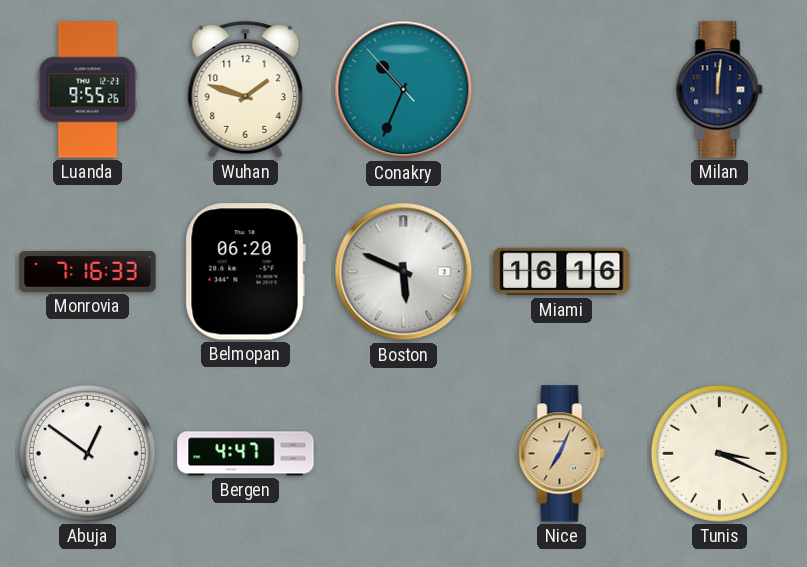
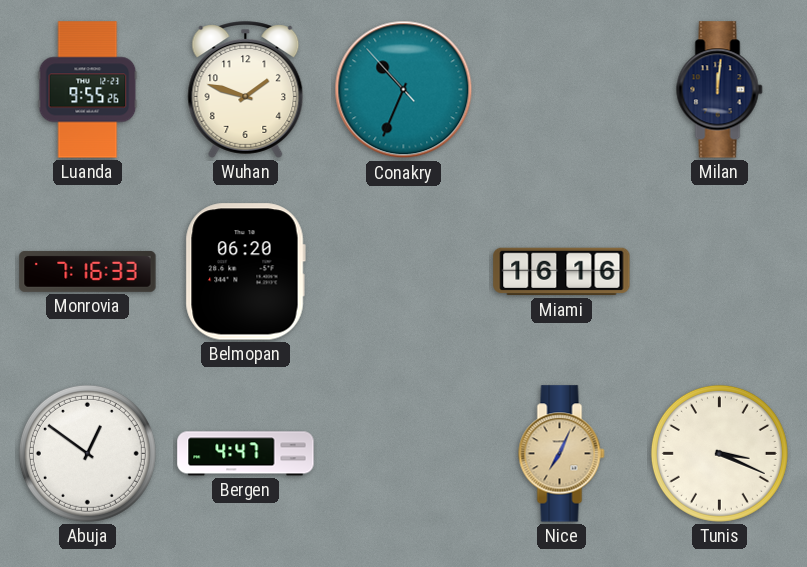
Boston: 5:49 -> none (404, 272)
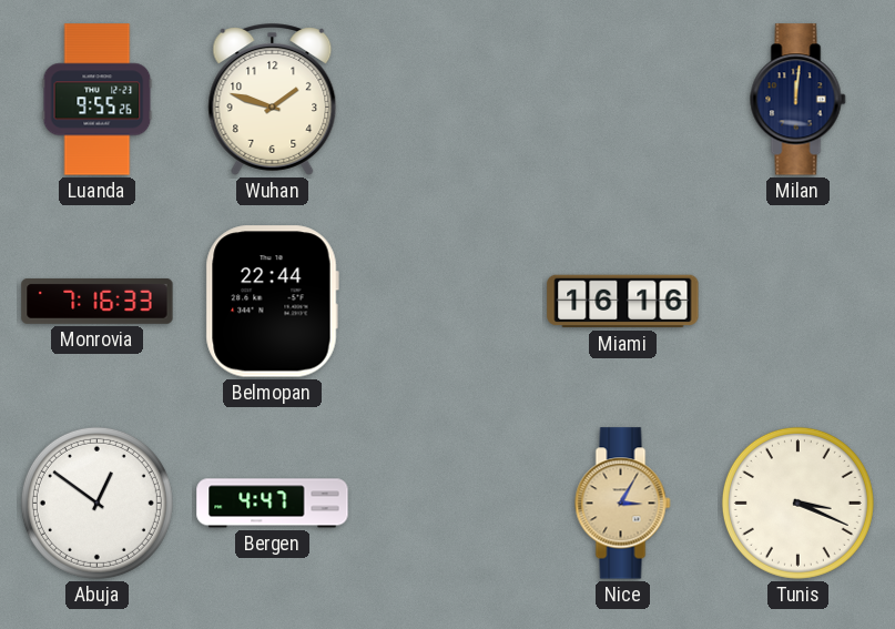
Conakry: 10:33 -> none (404, 90)
Belmopan: 06:20 -> 22:44 (272, 302)
Nice: 7:04 -> 3:05 (623, 504)
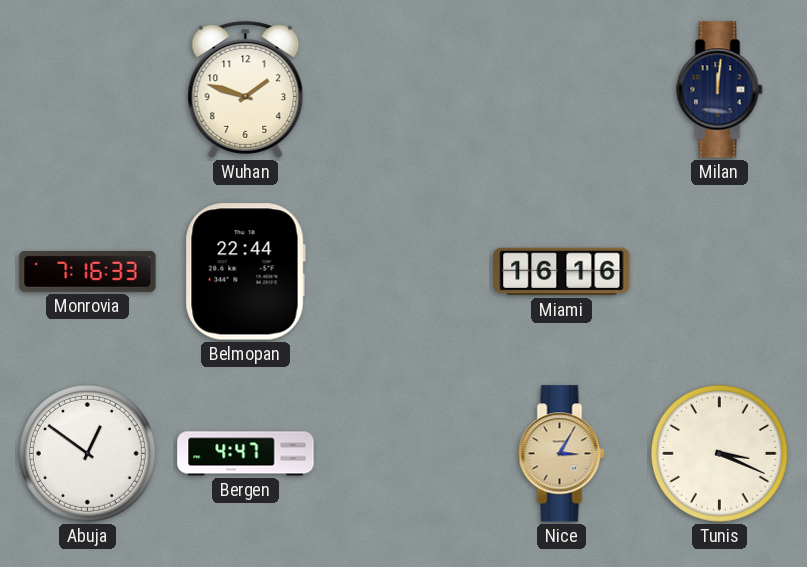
Luanda: 9:55 -> none (98, 100)
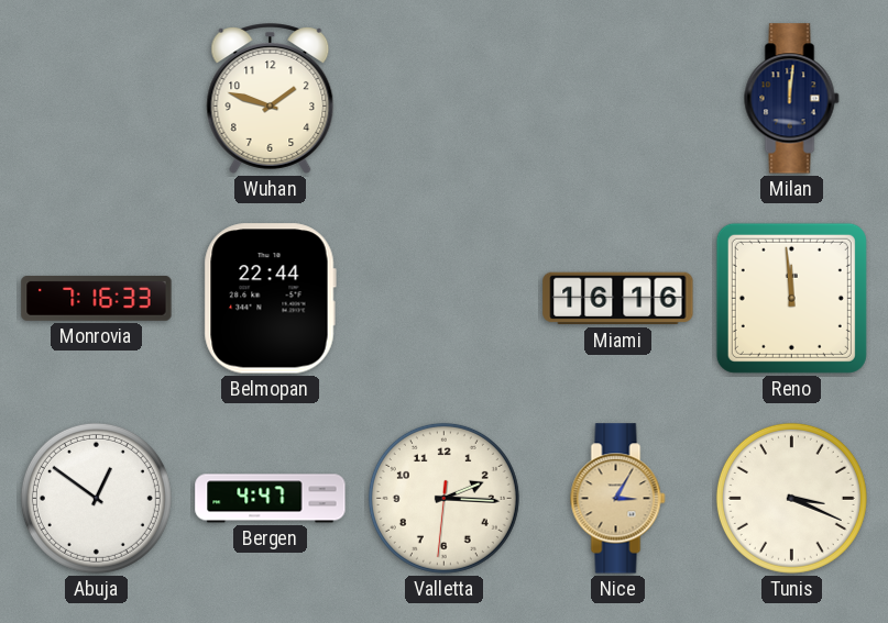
Reno: none -> 11:59 (791, 298)
Valletta: none -> 2:15 (443, 498)
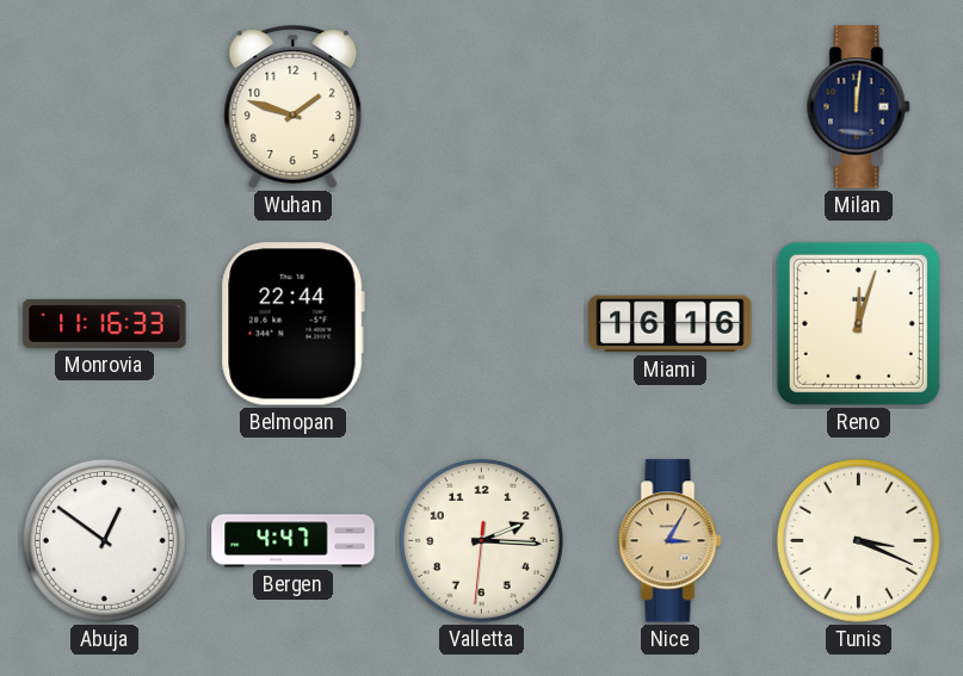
Monrovia: 7:16 -> 11:16 (105, 323)
Reno: 11:59 -> 12:03 (858, 323)
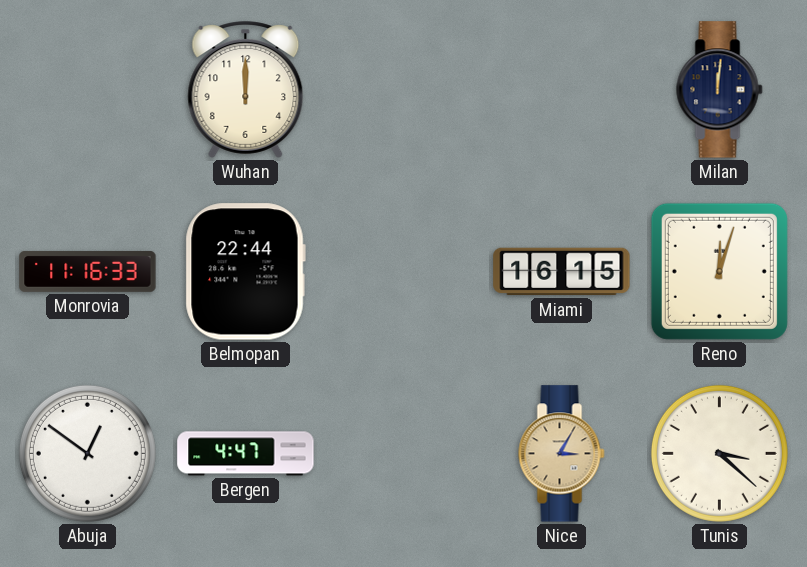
Wuhan: 1:48 -> 12:00 (246, 90)
Miami: 16:16 -> 16:15 (562, 272)
Valletta: 2:15 -> none (481, 540)
Tunis: 3:19 -> 3:22 (719, 453)
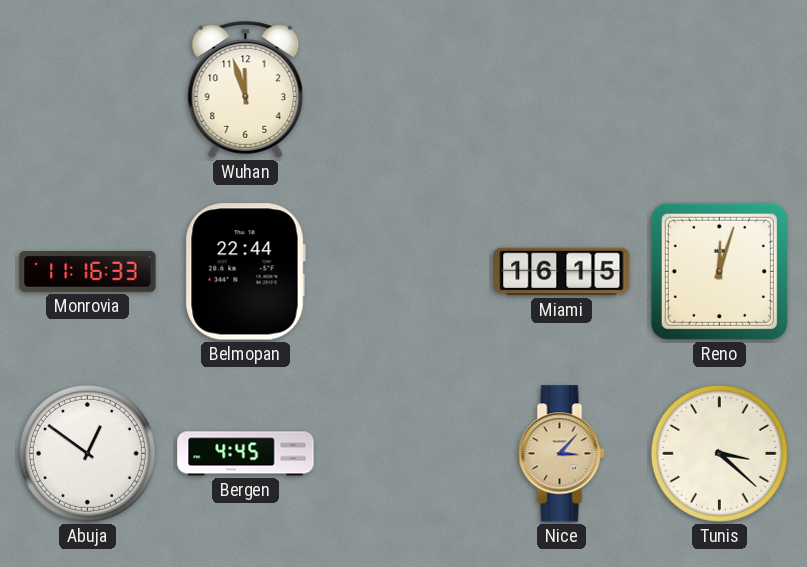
Wuhan: 12:00 -> 11:57 (246, 90)
Milan: 12:01 -> none (720, 90)
Bergen: 4:47 -> 4:45 (246, 454)
Nice: 3:05 -> 3:07 (562, 454)
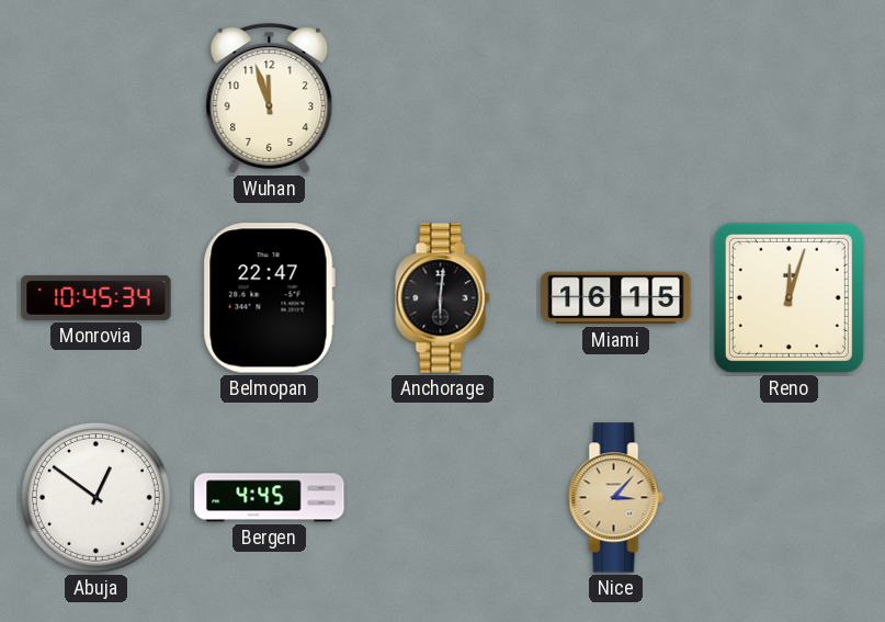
Monrovia: 11:16 -> 10:45 (97, 297)
Belmopan: 22:44 -> 22:47 (269, 298)
Anchorage: none -> 6:01 (443, 298)
Tunis: 3:22 -> none (719, 453)
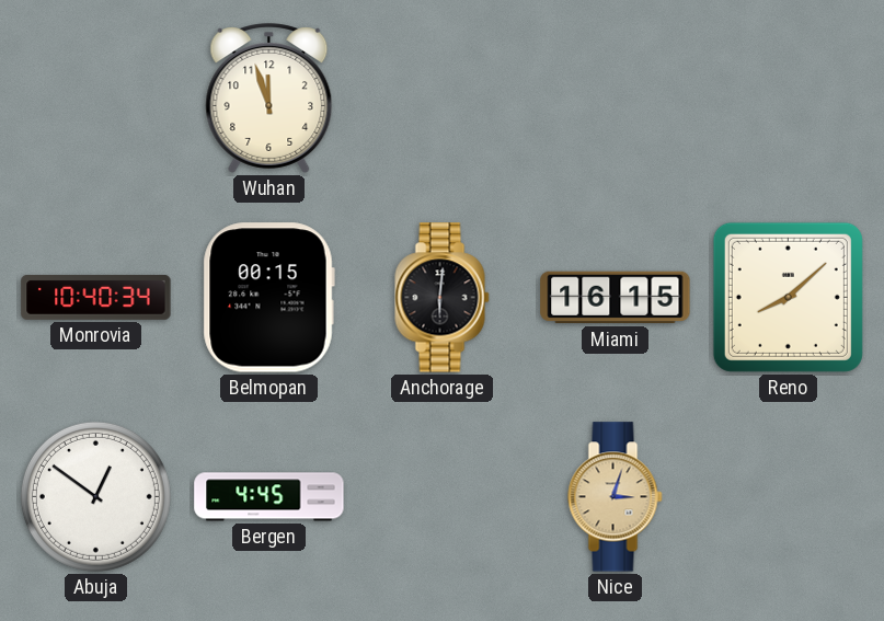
Monrovia: 10:45 -> 10:40 (96, 297)
Belmopan: 22:47 -> 00:15 (268, 298)
Reno: 12:03 -> 8:08 (788, 297)
Nice: 3:07 -> 3:03 (616, 497)
